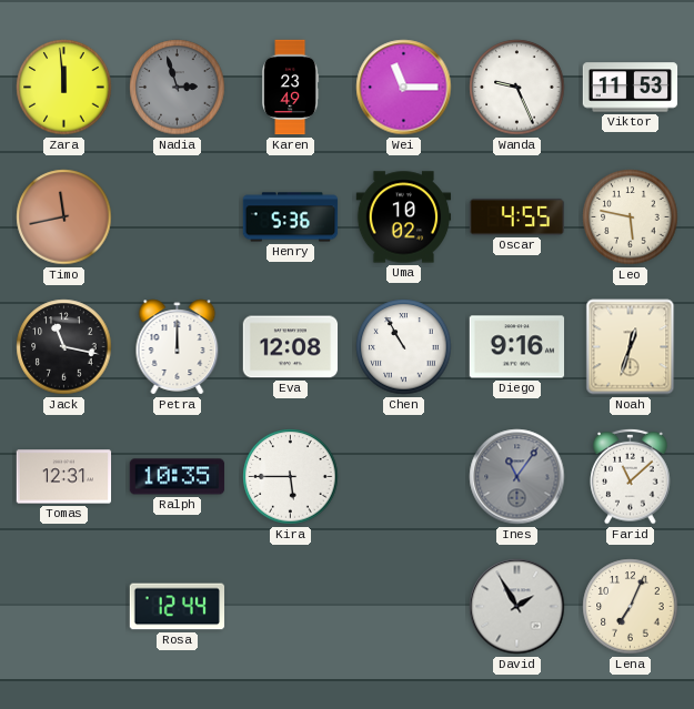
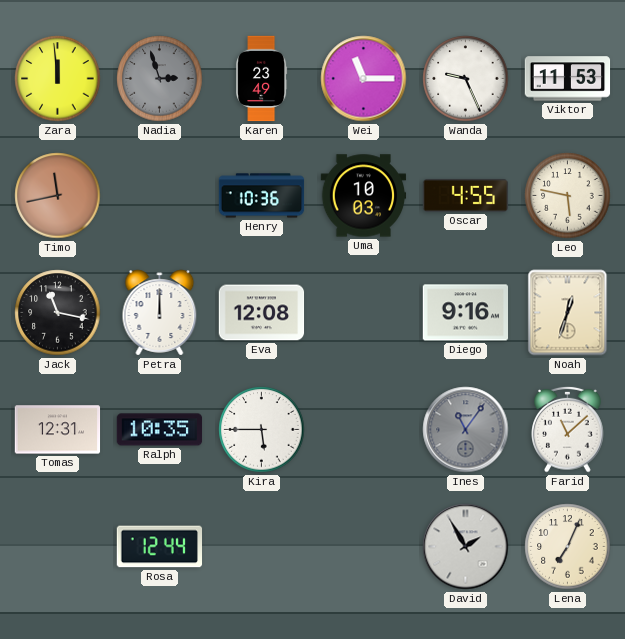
Henry: 5:36 -> 10:36 (262, 196)
Uma: 10:02 -> 10:03 (364, 196)
Chen: 10:55 -> none (404, 347)
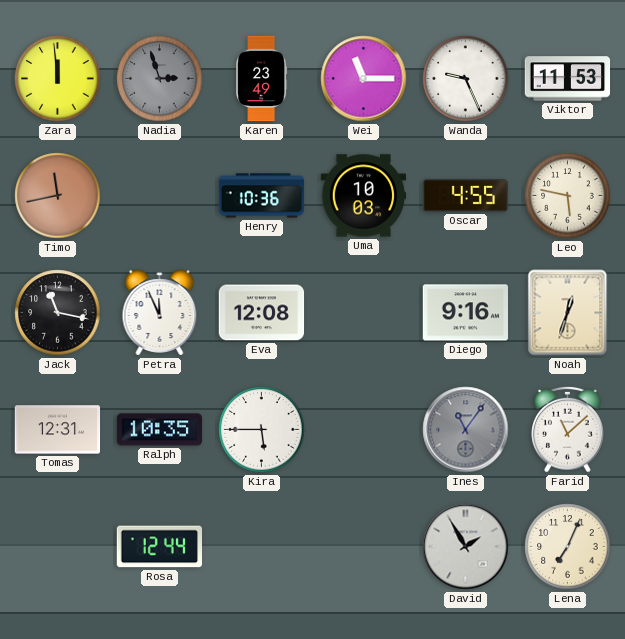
Petra: 12:00 -> 11:56 (160, 313)
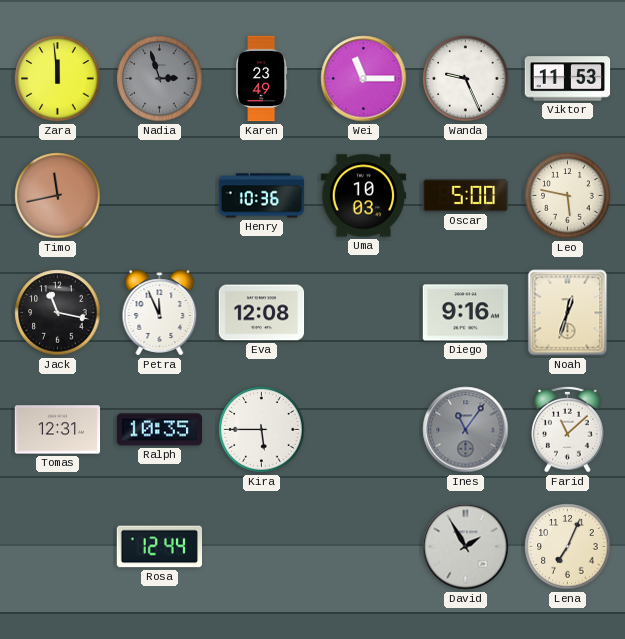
Oscar: 4:55 -> 5:00 (466, 196)
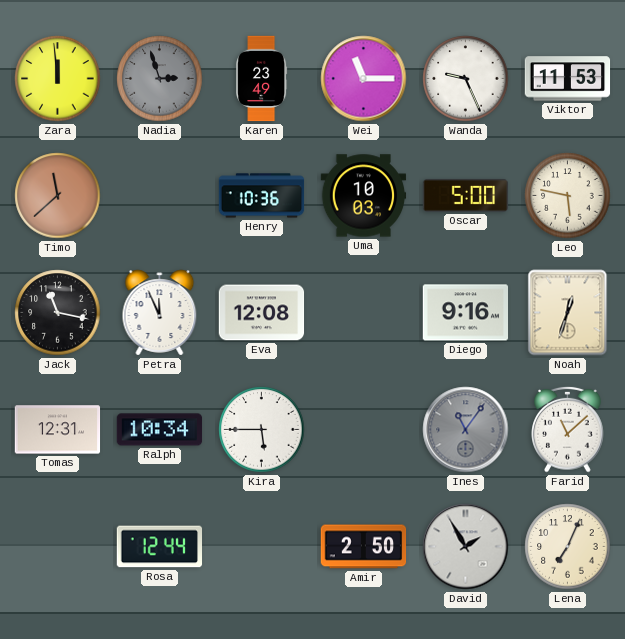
Timo: 11:43 -> 11:38 (58, 196)
Ralph: 10:35 -> 10:34 (160, 430)
Amir: none -> 2:50 (364, 547)
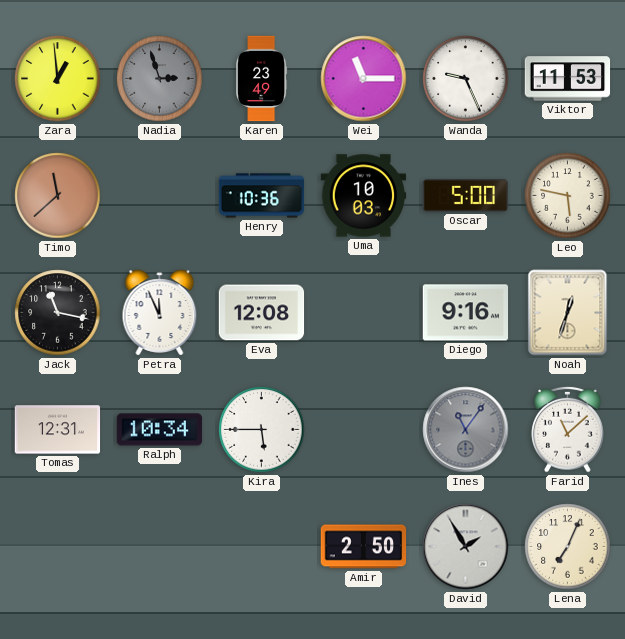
Zara: 11:59 -> 12:59 (58, 79)
Rosa: 12:44 -> none (160, 547)
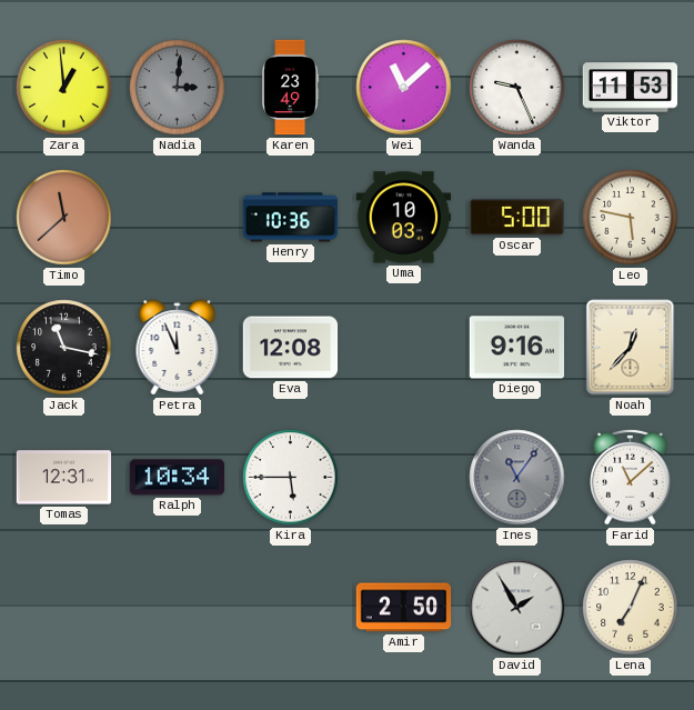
Nadia: 2:57 -> 3:01 (178, 88)
Wei: 11:15 -> 11:08 (404, 88)
Noah: 12:33 -> 12:37 (631, 348)
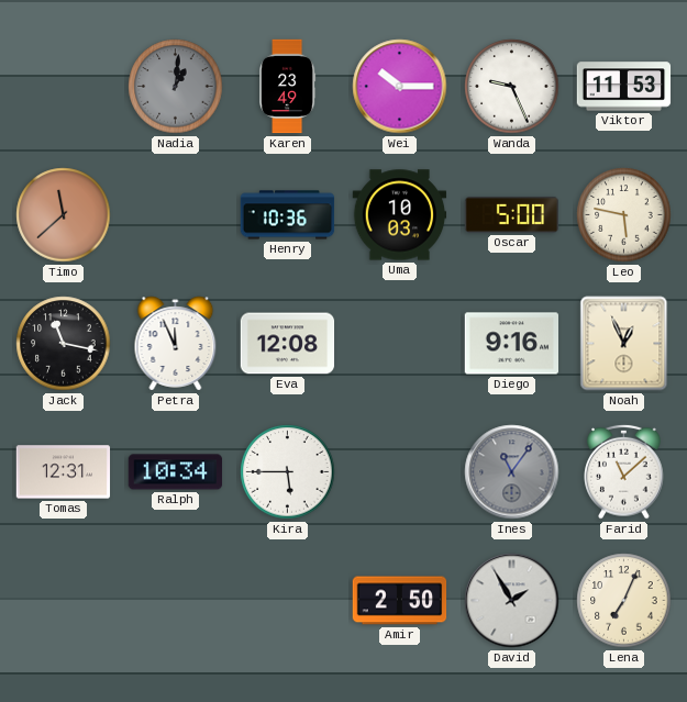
Zara: 12:59 -> none (64, 88)
Nadia: 3:01 -> 1:01 (176, 87)
Wei: 11:08 -> 10:15 (400, 87)
Noah: 12:37 -> 12:56 (624, 344)
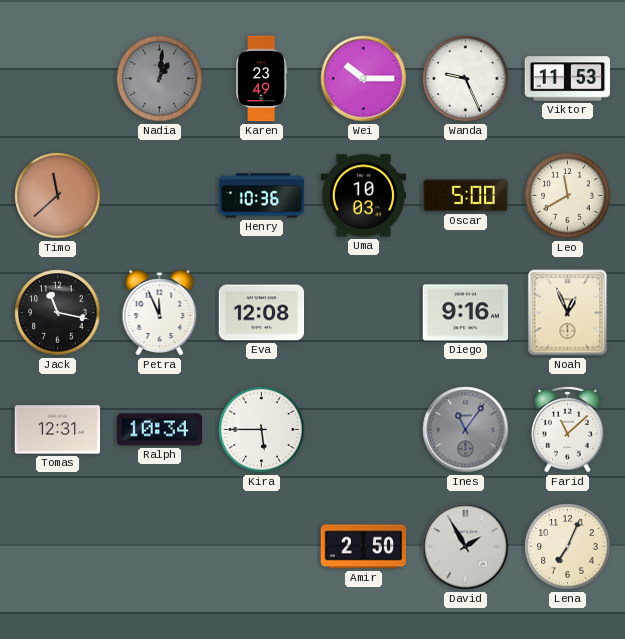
Leo: 5:47 -> 11:40 (568, 196)
